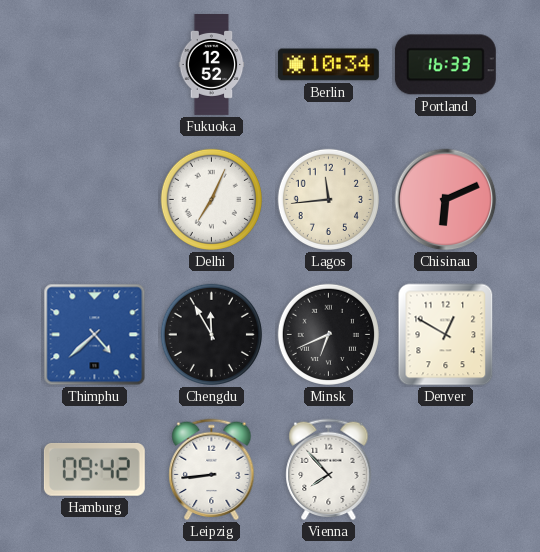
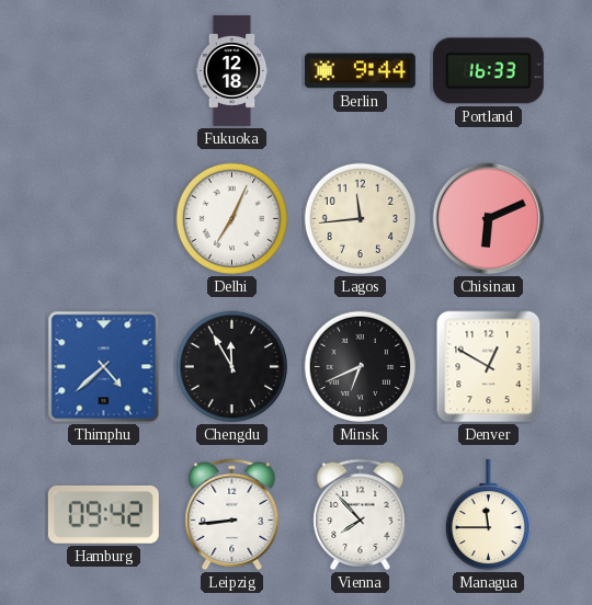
Fukuoka: 12:52 -> 12:18 (232, 71)
Berlin: 10:34 -> 9:44 (360, 71)
Managua: none -> 11:45 (488, 515)
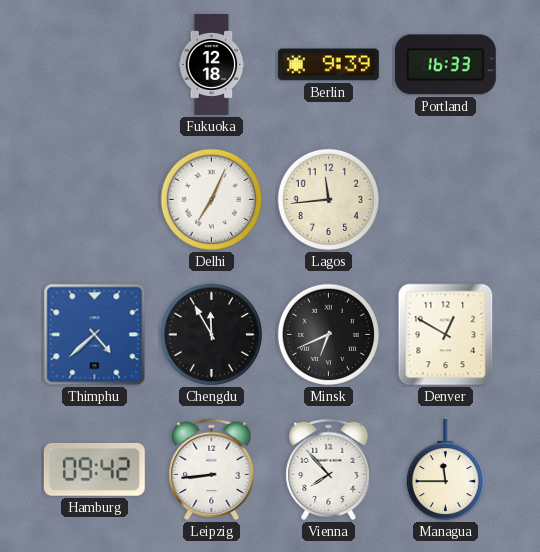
Berlin: 9:44 -> 9:39 (328, 65)
Chisinau: 6:11 -> none (489, 219)
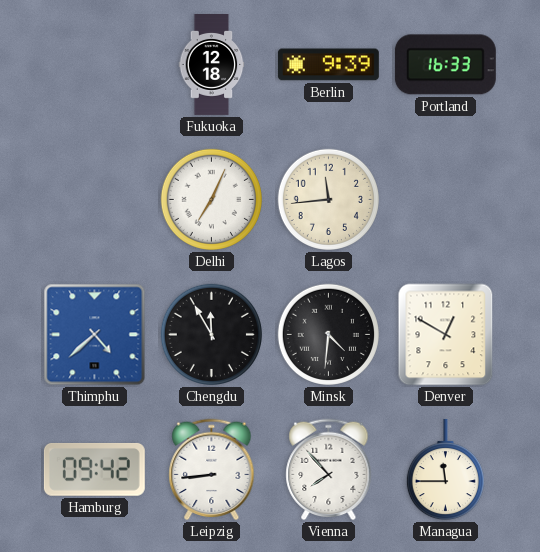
Minsk: 6:41 -> 4:31 (328, 334)
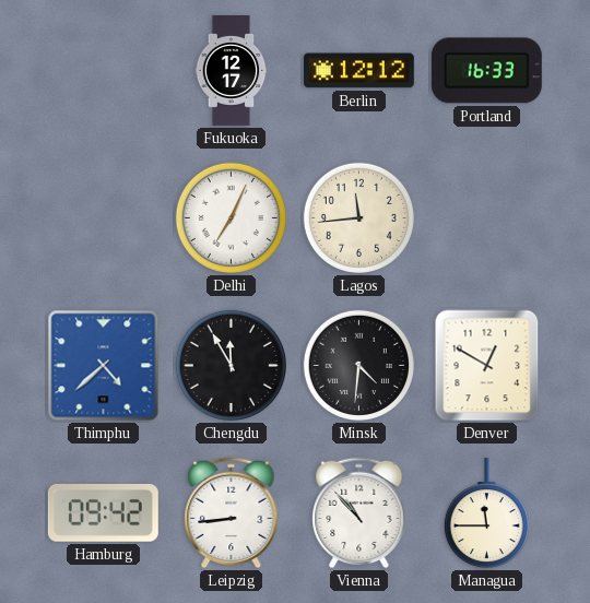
Fukuoka: 12:18 -> 12:17 (232, 71)
Berlin: 9:39 -> 12:12 (358, 71)
Vienna: 7:53 -> 10:53 (359, 513)
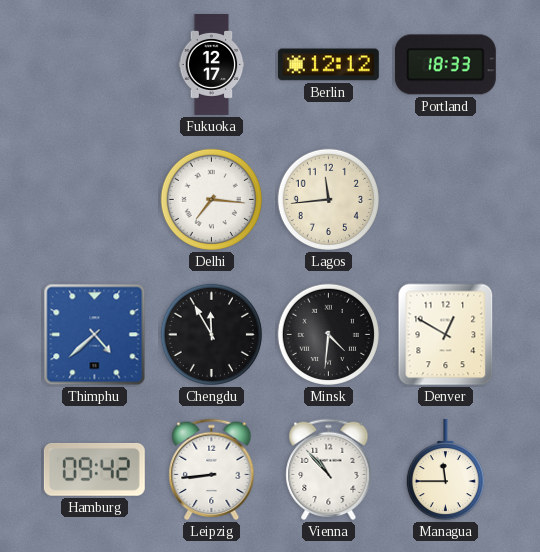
Portland: 16:33 -> 18:33 (445, 65)
Delhi: 7:04 -> 7:16 (211, 199)
